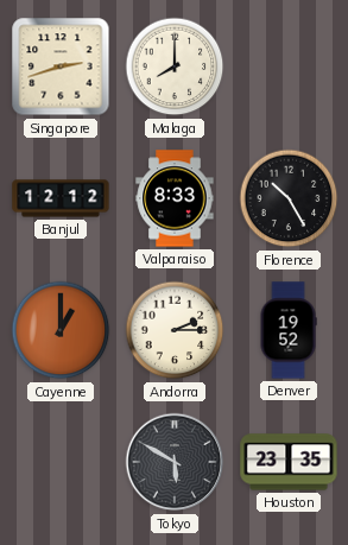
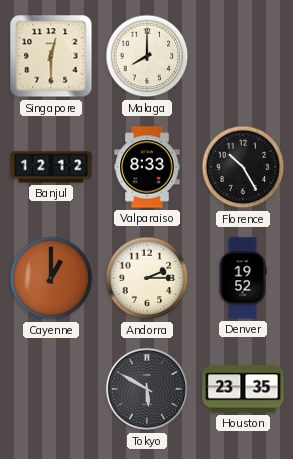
Singapore: 2:42 -> 12:30 (51, 56)
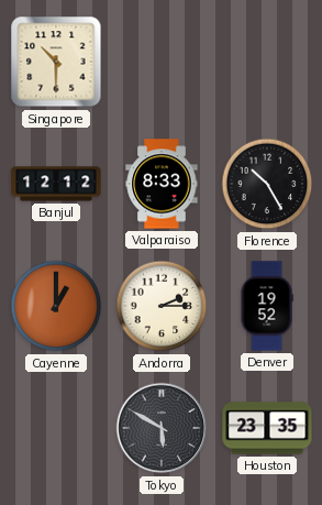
Singapore: 12:30 -> 10:30 (56, 62)
Malaga: 8:00 -> none (147, 56)
